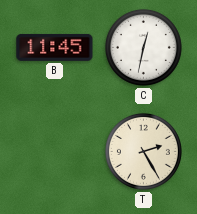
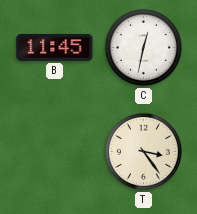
T: 2:25 -> 3:24 (143, 151)
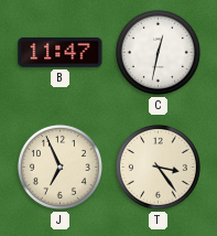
B: 11:45 -> 11:47 (61, 52)
J: none -> 6:56 (59, 167)
